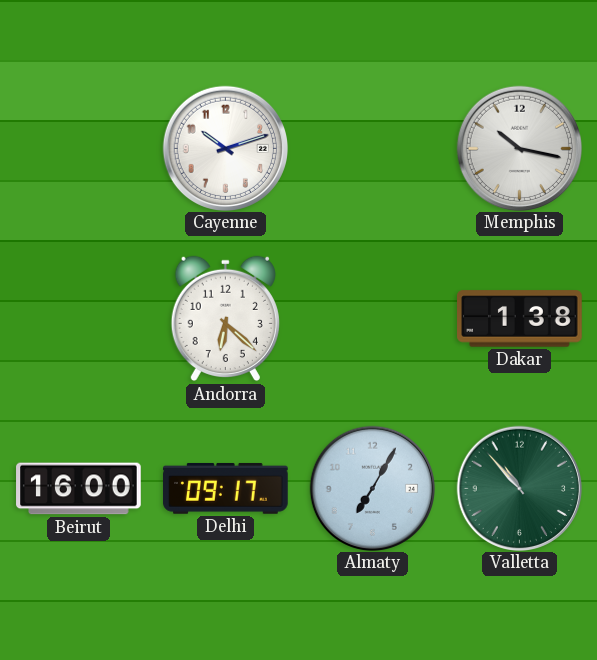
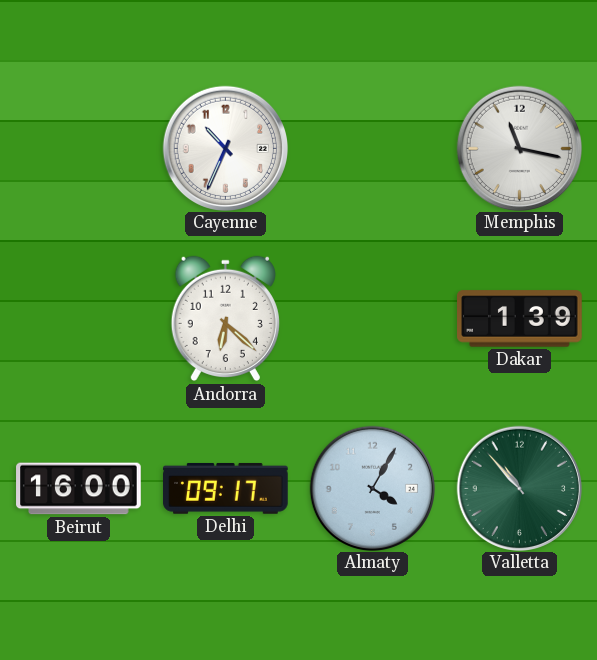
Cayenne: 10:12 -> 10:34 (225, 148)
Memphis: 10:17 -> 11:17 (519, 148)
Dakar: 1:38 -> 1:39 (520, 319)
Almaty: 7:05 -> 4:05 (372, 488)
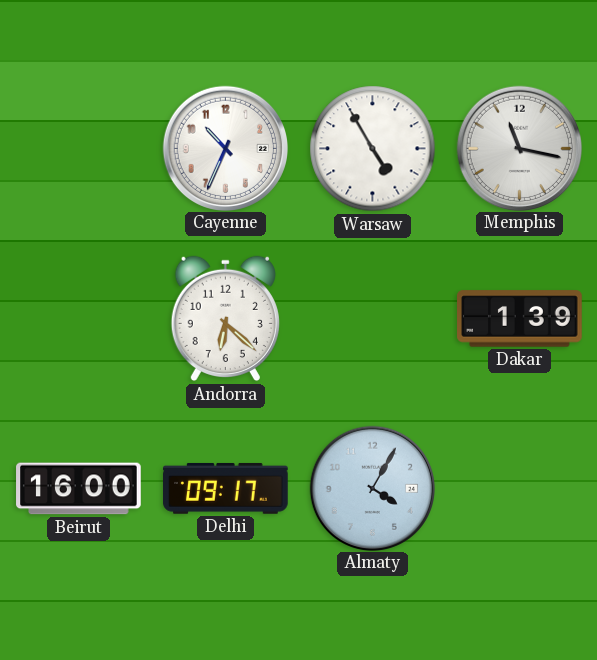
Warsaw: none -> 4:55 (373, 149)
Valletta: 10:53 -> none (519, 488)
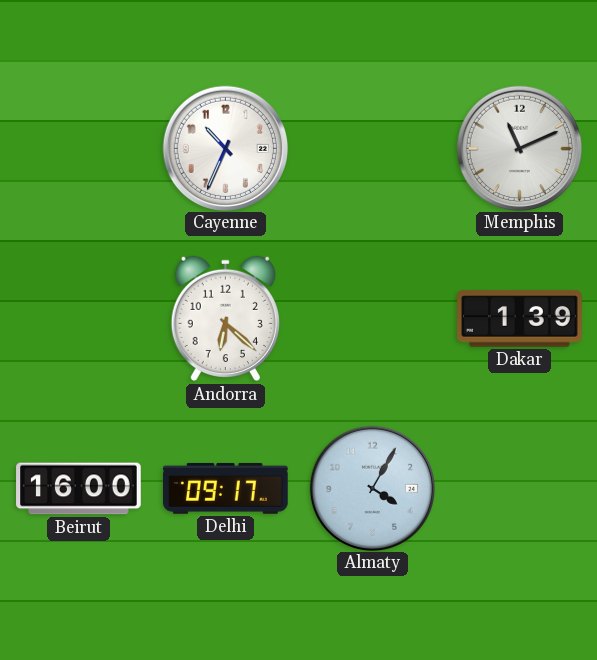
Warsaw: 4:55 -> none (373, 149)
Memphis: 11:17 -> 11:11 (519, 148)
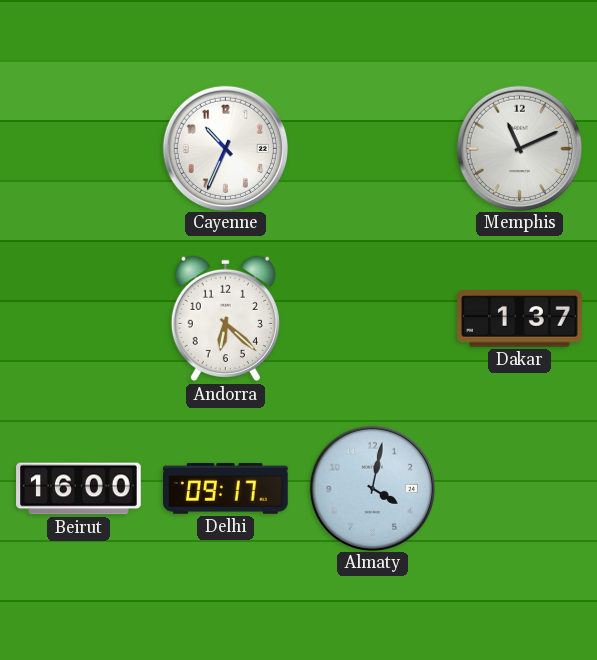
Dakar: 1:39 -> 1:37 (520, 319)
Almaty: 4:05 -> 4:02 (372, 488)
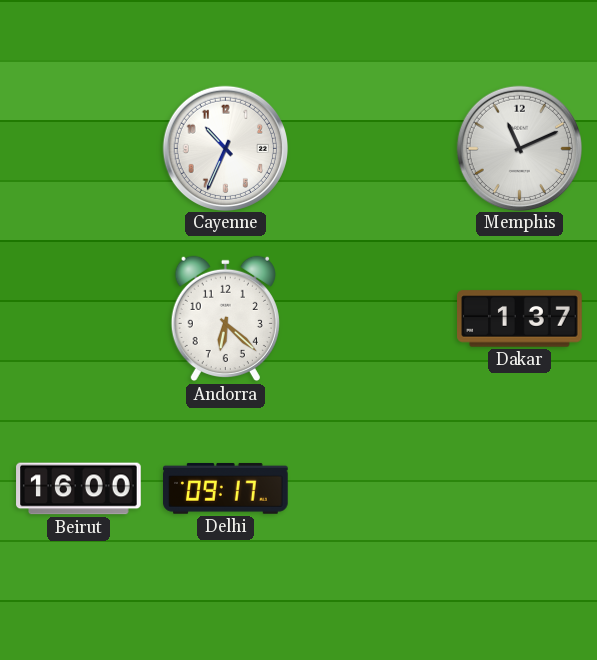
Almaty: 4:02 -> none (372, 488)
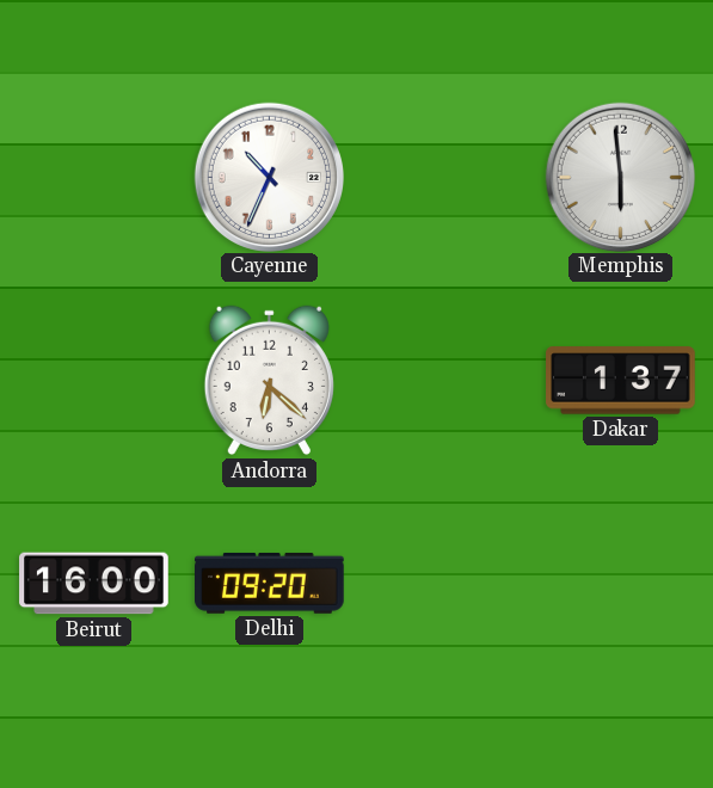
Memphis: 11:11 -> 5:59 (620, 177)
Delhi: 09:17 -> 09:20 (270, 583)
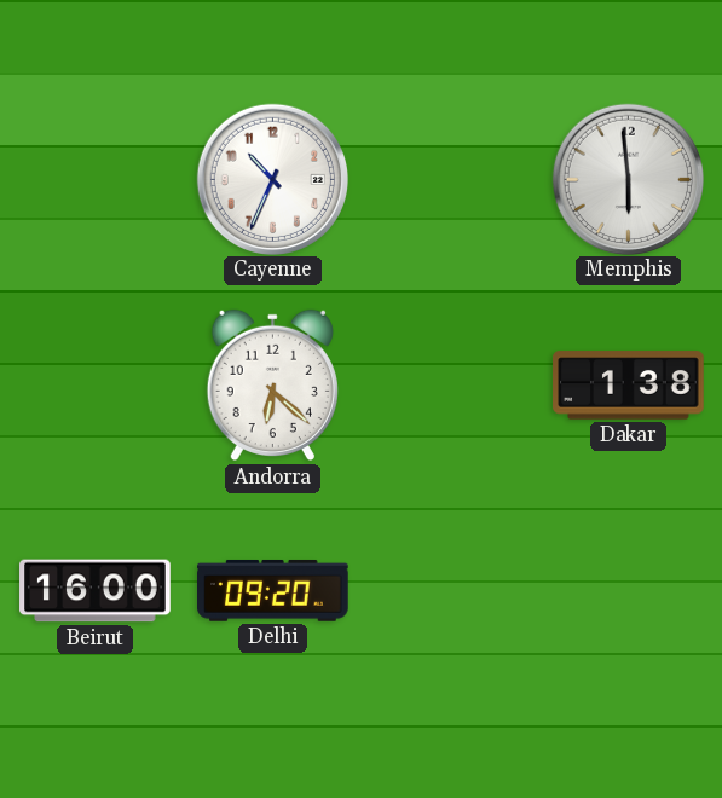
Dakar: 1:37 -> 1:38 (629, 386)
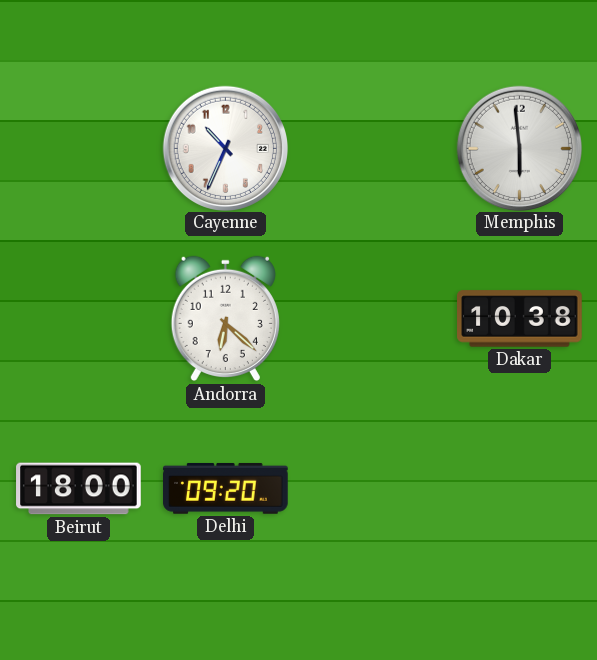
Dakar: 1:38 -> 10:38 (520, 319)
Beirut: 16:00 -> 18:00 (79, 489)
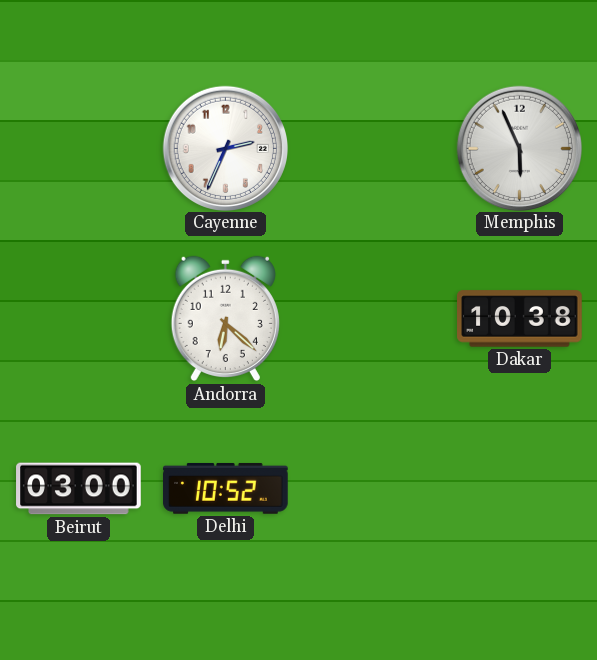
Cayenne: 10:34 -> 2:34 (225, 148)
Memphis: 5:59 -> 5:56 (519, 148)
Beirut: 18:00 -> 03:00 (79, 489)
Delhi: 09:20 -> 10:52 (226, 488)
